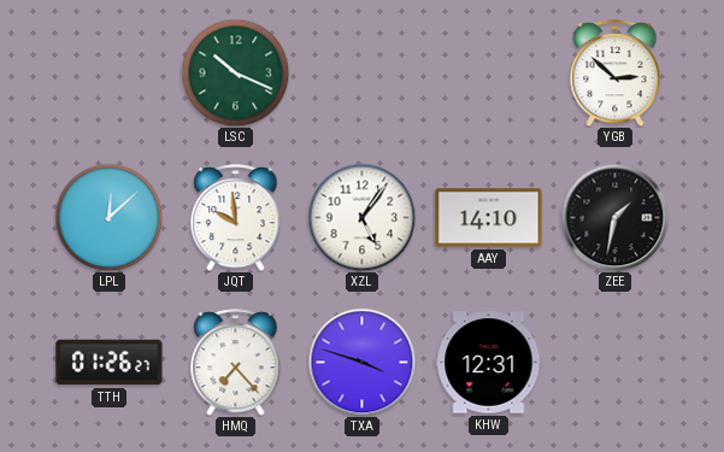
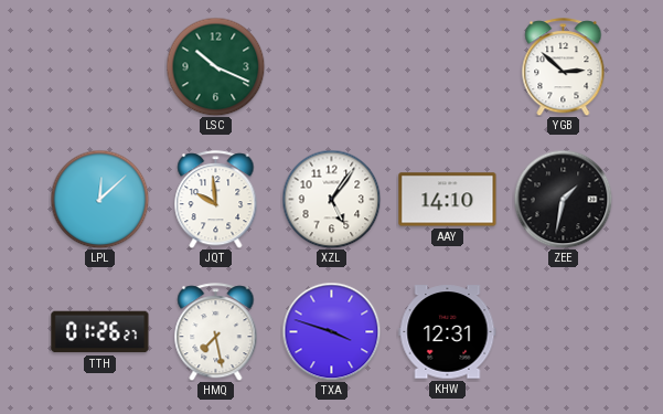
HMQ: 7:23 -> 7:28 (216, 332)
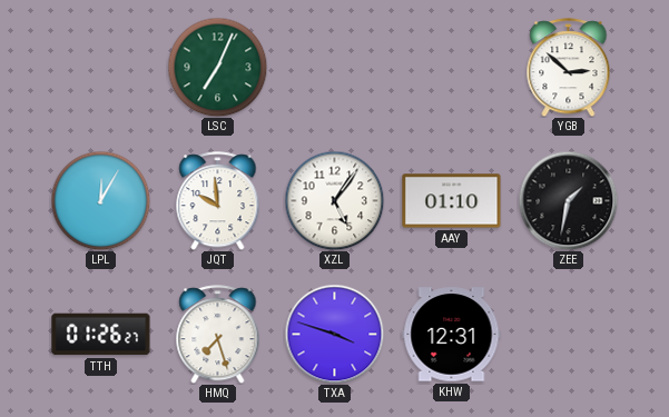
LSC: 10:19 -> 7:04 (217, 67)
LPL: 12:08 -> 12:05 (100, 200)
AAY: 14:10 -> 01:10 (452, 201)
HMQ: 7:28 -> 7:27 (218, 335)
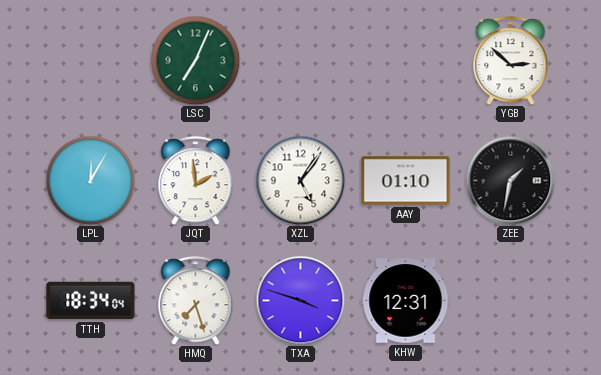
JQT: 9:59 -> 1:59 (196, 181)
TTH: 01:26 -> 18:34 (91, 301)
